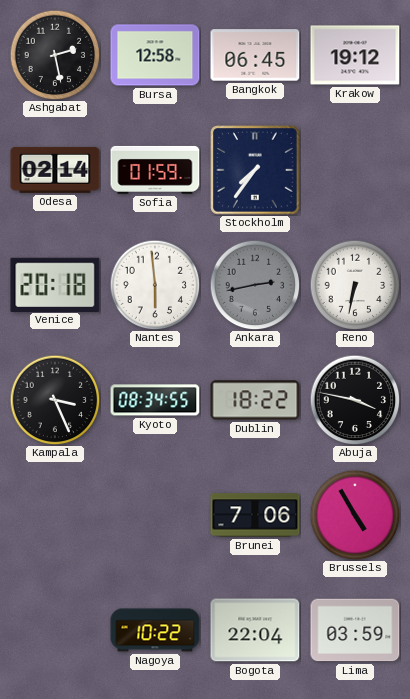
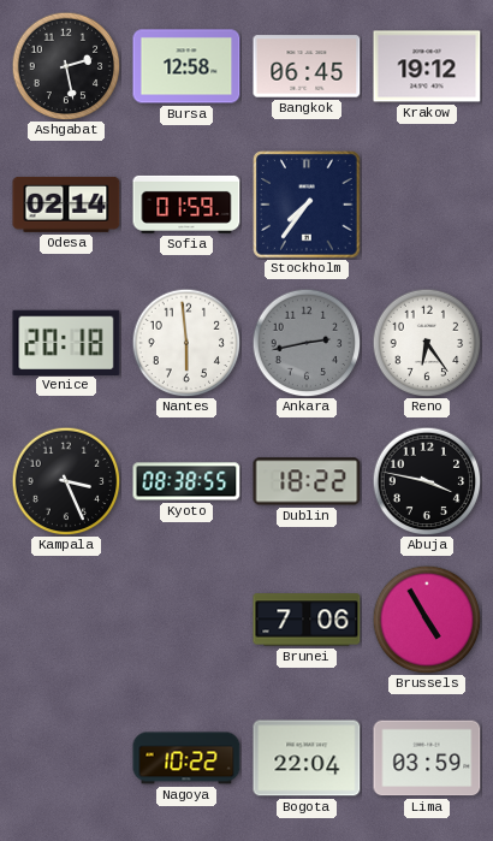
Reno: 6:32 -> 6:24 (427, 343)
Kyoto: 08:34 -> 08:38 (186, 481)
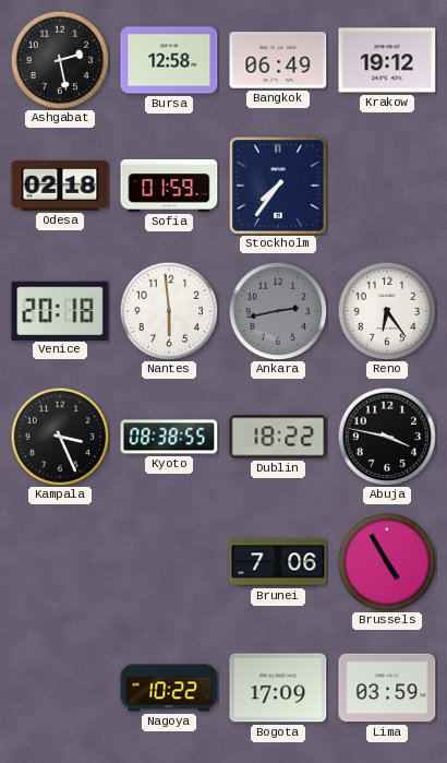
Bangkok: 06:45 -> 06:49 (278, 60)
Odesa: 02:14 -> 02:18 (60, 186)
Bogota: 22:04 -> 17:09 (278, 688)
